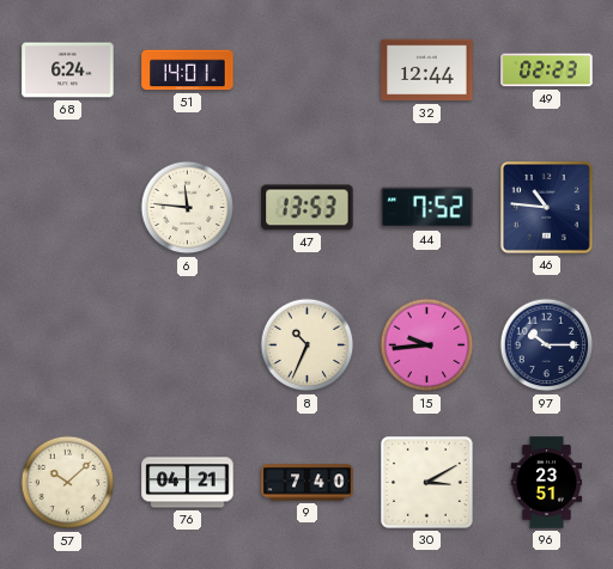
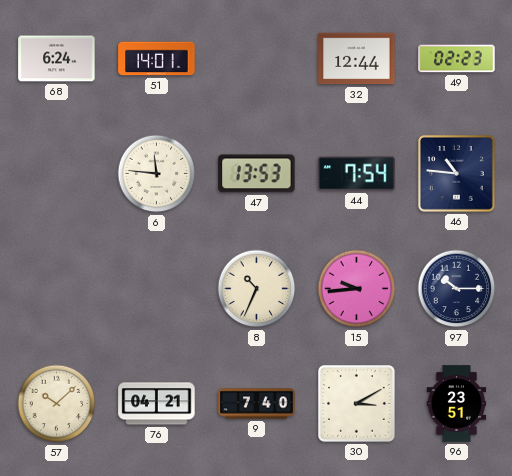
44: 7:52 -> 7:54 (357, 174)
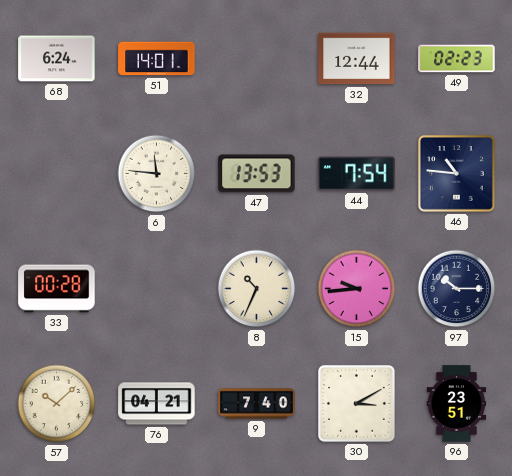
33: none -> 00:28 (57, 289)
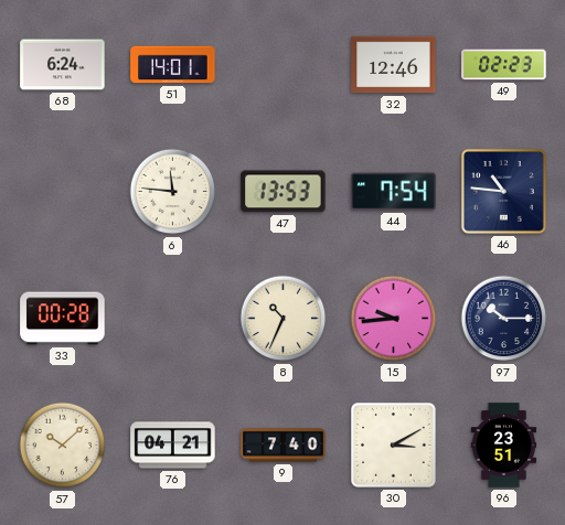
32: 12:44 -> 12:46 (394, 65)
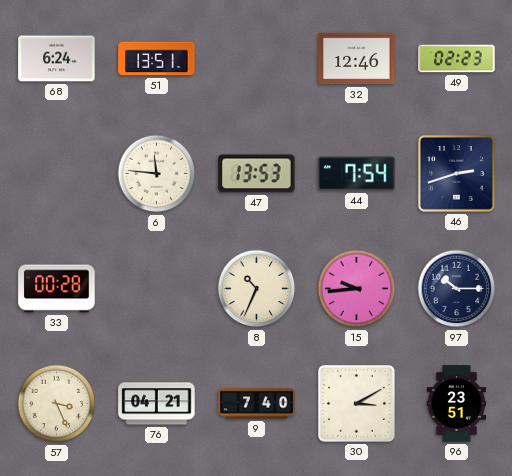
51: 14:01 -> 13:51 (157, 59)
46: 10:46 -> 2:42 (456, 173)
57: 10:08 -> 3:26 (57, 404)
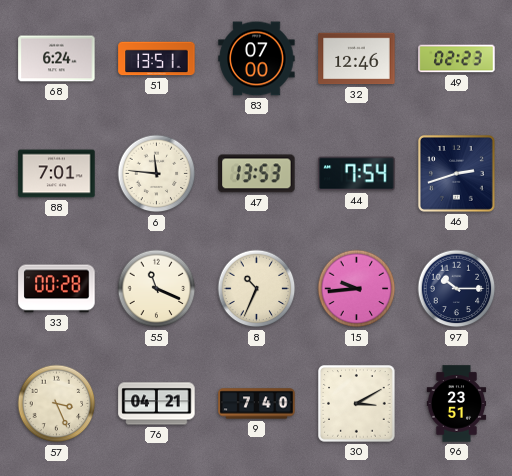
83: none -> 07:00 (257, 59)
88: none -> 7:01 (57, 174)
55: none -> 11:19 (157, 289)
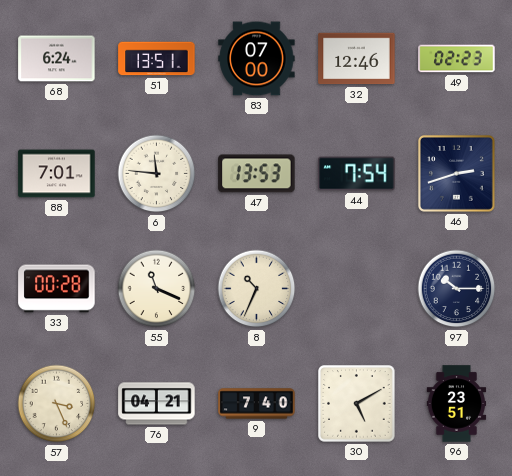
15: 9:44 -> none (357, 289)
30: 3:10 -> 5:10 (357, 404)
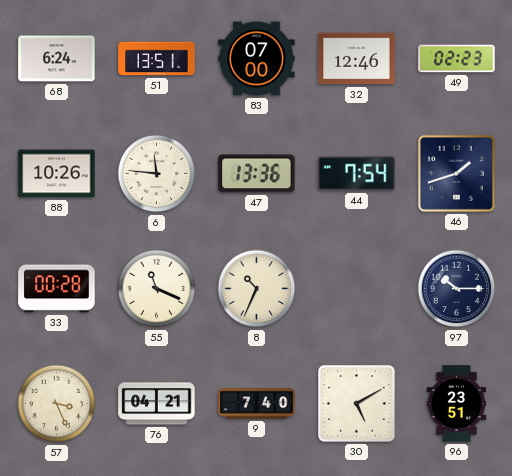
88: 7:01 -> 10:26 (57, 174)
47: 13:53 -> 13:36 (257, 174)
46: 2:42 -> 1:42 (456, 173)
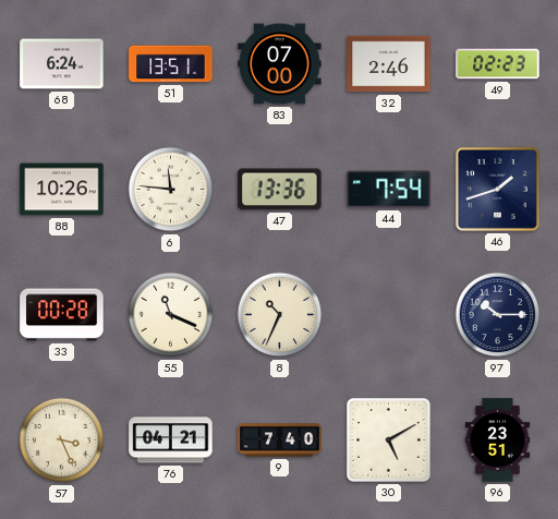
32: 12:46 -> 2:46 (389, 64)
